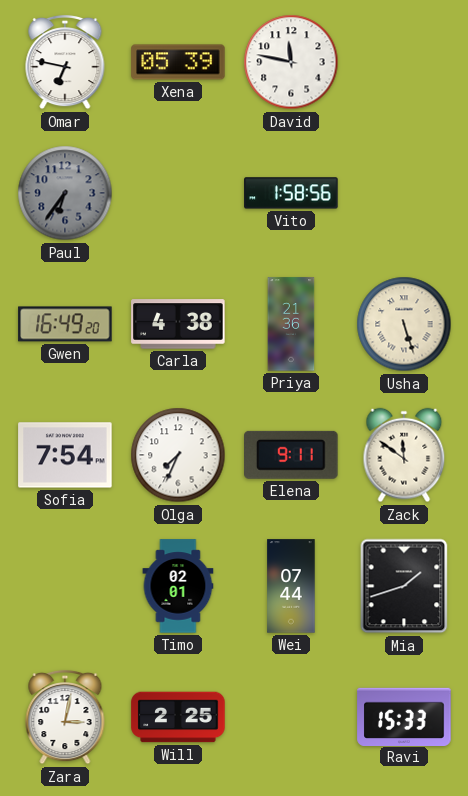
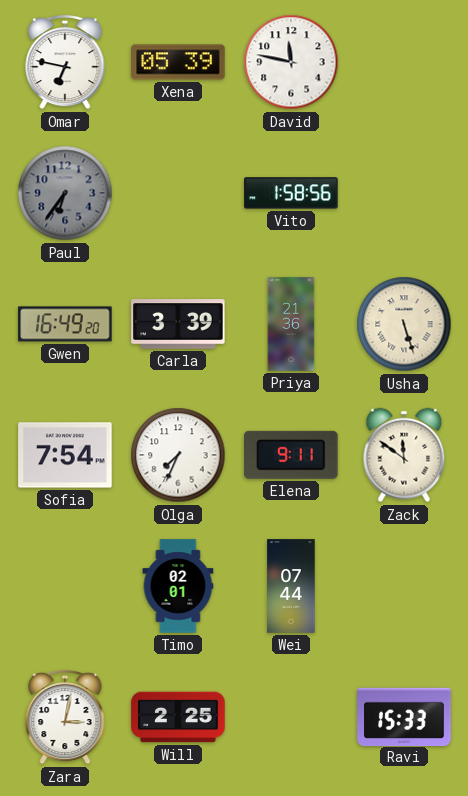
Carla: 4:38 -> 3:39 (178, 324)
Mia: 1:42 -> none (404, 586)
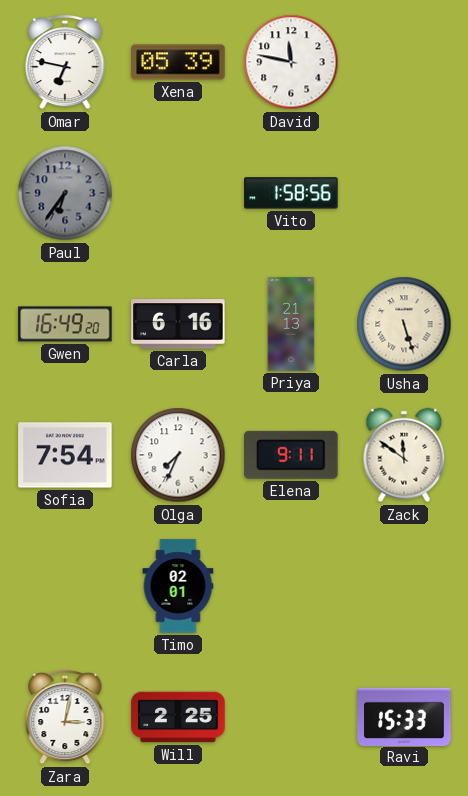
Carla: 3:39 -> 6:16 (178, 324)
Priya: 21:36 -> 21:13 (291, 324)
Wei: 07:44 -> none (291, 586)
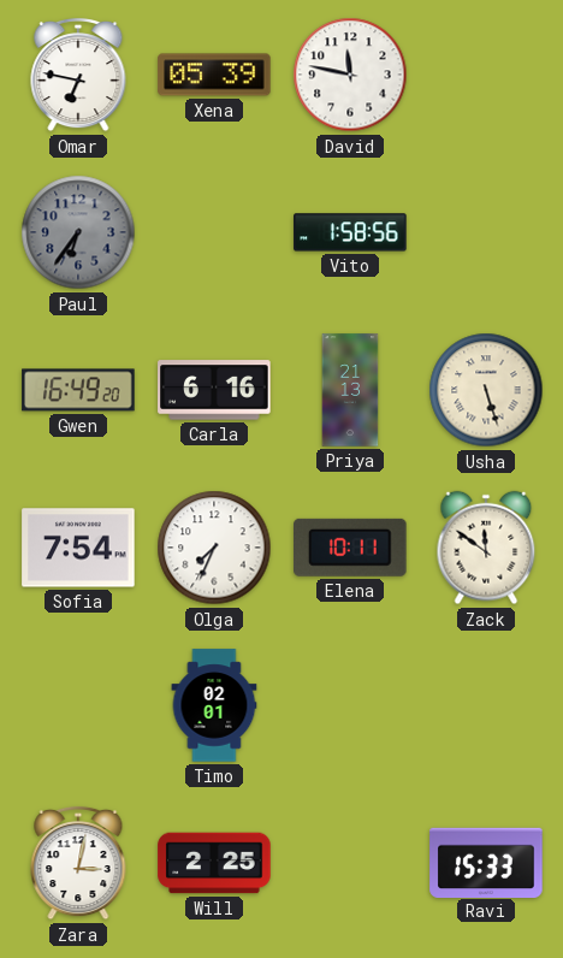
Elena: 9:11 -> 10:11 (350, 548)
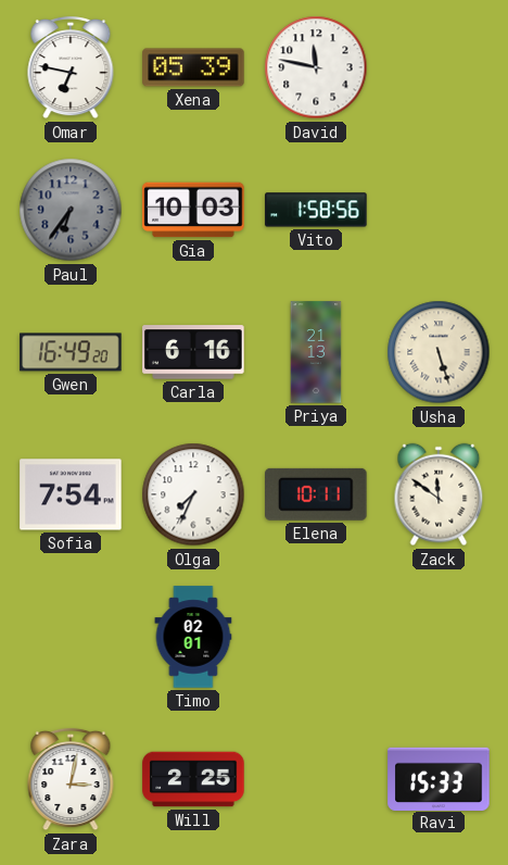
Gia: none -> 10:03 (193, 210)
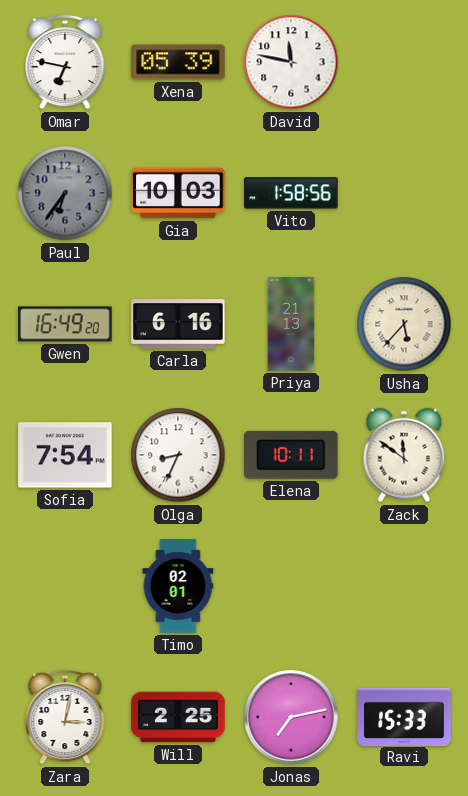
Usha: 5:27 -> 5:37 (404, 324)
Olga: 7:34 -> 8:34 (178, 455)
Jonas: none -> 7:13 (291, 717)
